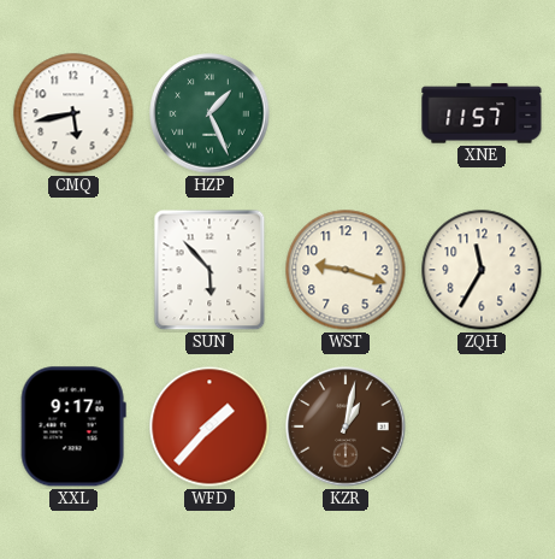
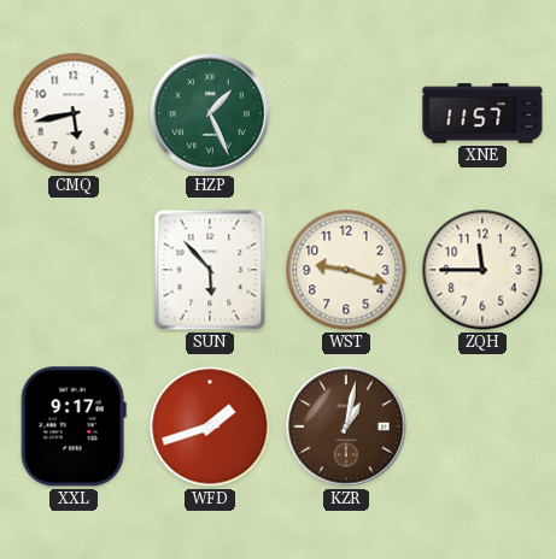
ZQH: 11:35 -> 11:45 (482, 270)
WFD: 1:37 -> 1:42 (210, 426)
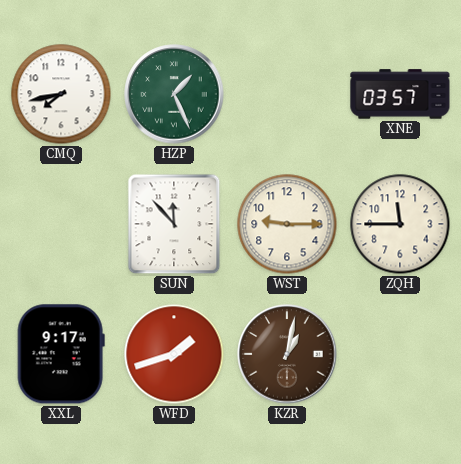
CMQ: 5:43 -> 7:43 (61, 94)
XNE: 11:57 -> 03:57 (400, 94)
SUN: 5:53 -> 11:53 (174, 224)
WST: 9:18 -> 9:15 (287, 224)
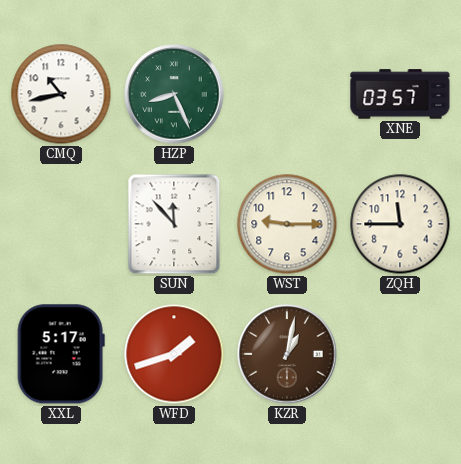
CMQ: 7:43 -> 10:43 (61, 94)
HZP: 1:26 -> 8:26 (174, 94)
XXL: 9:17 -> 5:17 (61, 354)
